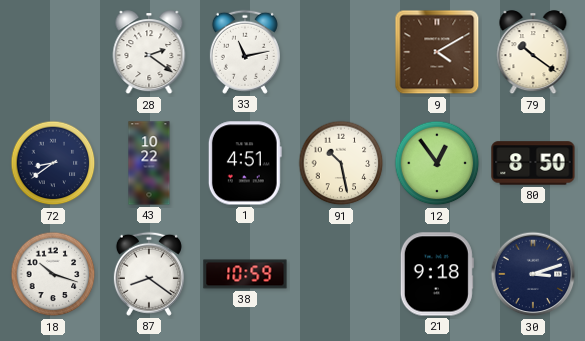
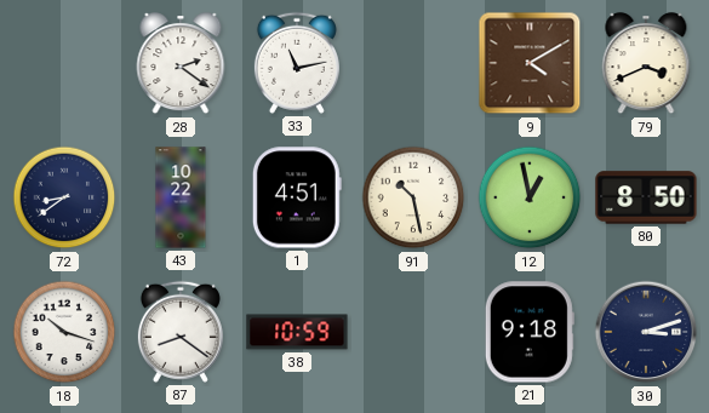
79: 10:21 -> 3:41 (646, 64)
12: 12:54 -> 12:58 (530, 197)
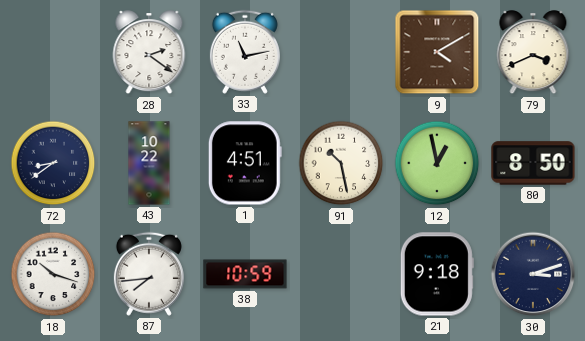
87: 8:21 -> 7:44 (149, 274)
